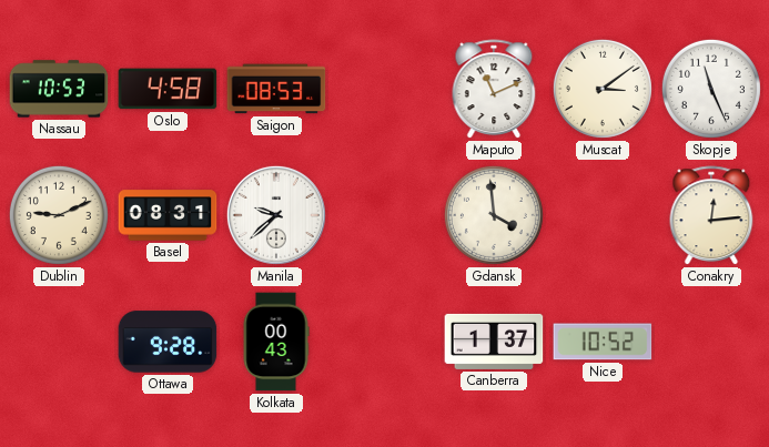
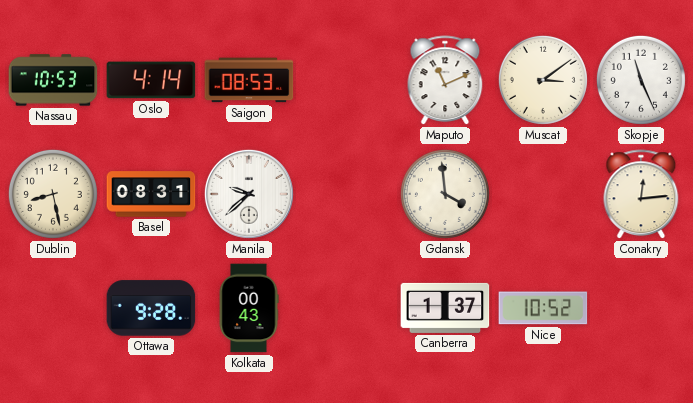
Oslo: 4:58 -> 4:14 (151, 80)
Dublin: 9:11 -> 8:28 (53, 194)
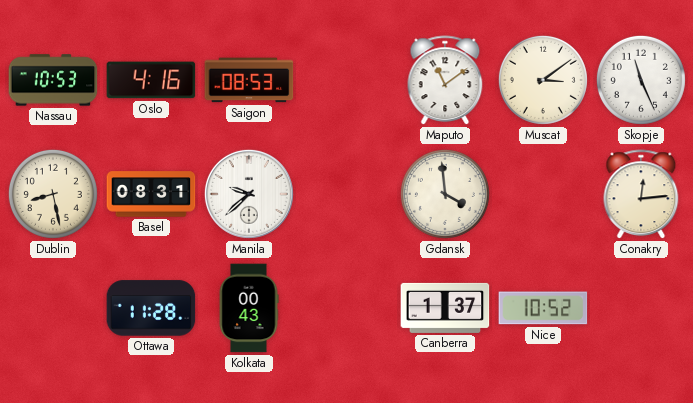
Oslo: 4:14 -> 4:16 (151, 80)
Maputo: 11:11 -> 11:09 (445, 81)
Ottawa: 9:28 -> 11:28 (151, 308)
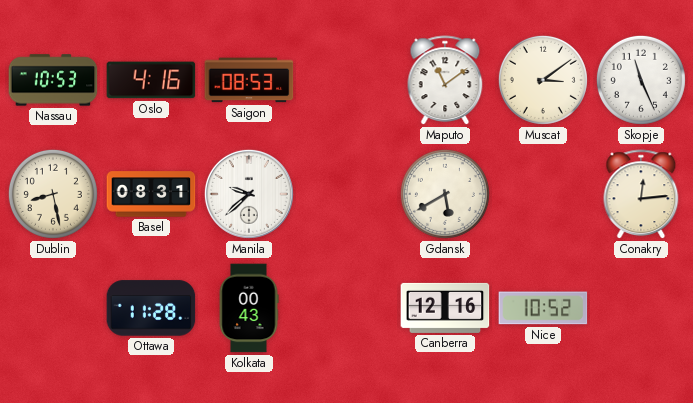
Gdansk: 3:59 -> 5:40 (445, 194)
Canberra: 1:37 -> 12:16 (445, 308)
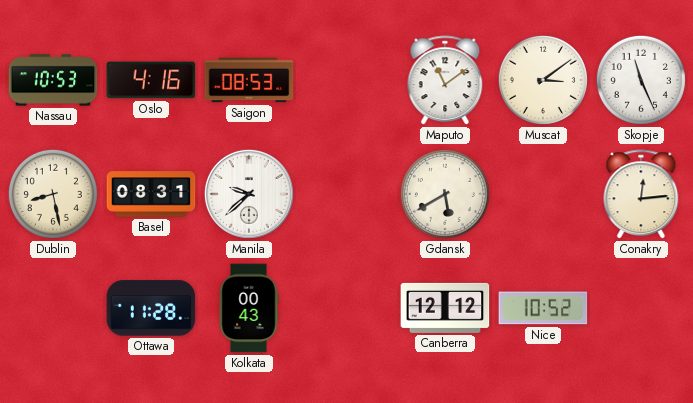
Canberra: 12:16 -> 12:12 (445, 308)
